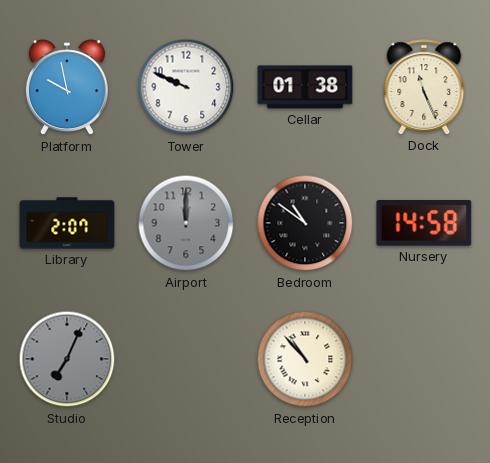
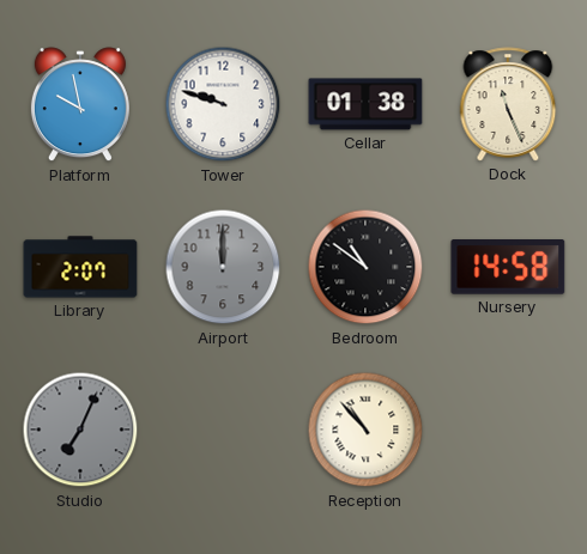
Tower: 9:49 -> 9:48 (223, 104)
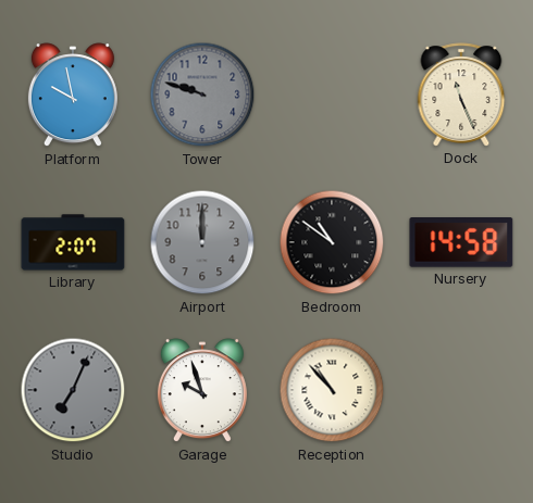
Tower dial: white -> grey (202, 95)
Cellar: 01:38 -> none (365, 104)
Garage: none -> 9:57 (202, 391)
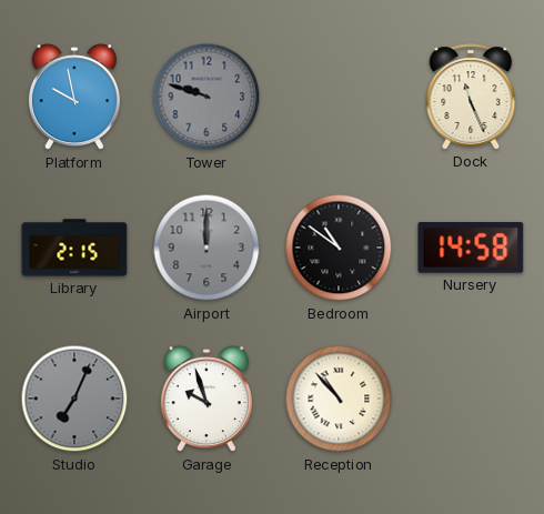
Library: 2:07 -> 2:15 (74, 248)
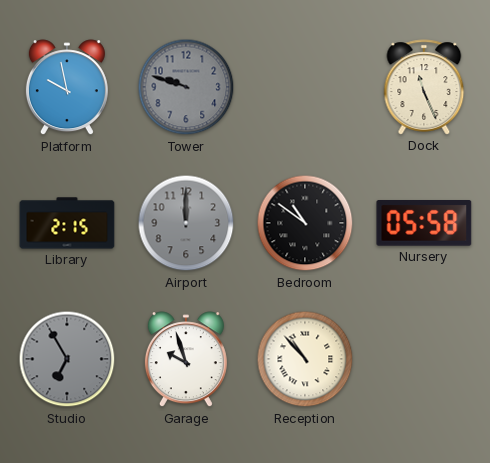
Nursery: 14:58 -> 05:58 (424, 224)
Studio: 7:04 -> 6:55 (67, 359)
